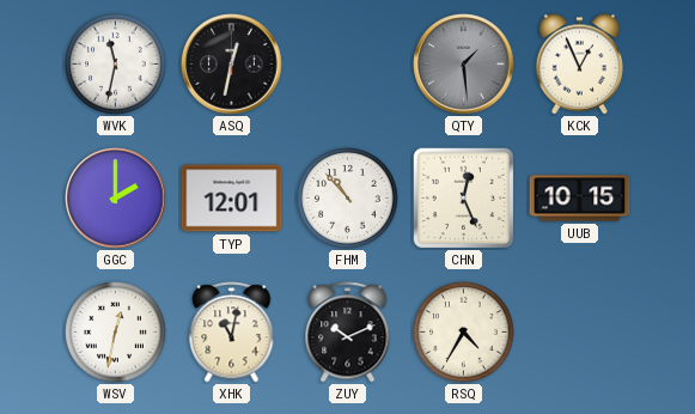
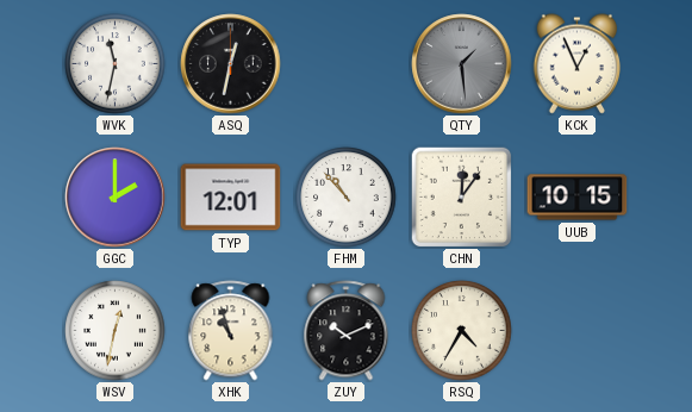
CHN: 12:26 -> 12:06 (461, 196)
XHK: 11:02 -> 10:57 (231, 331)
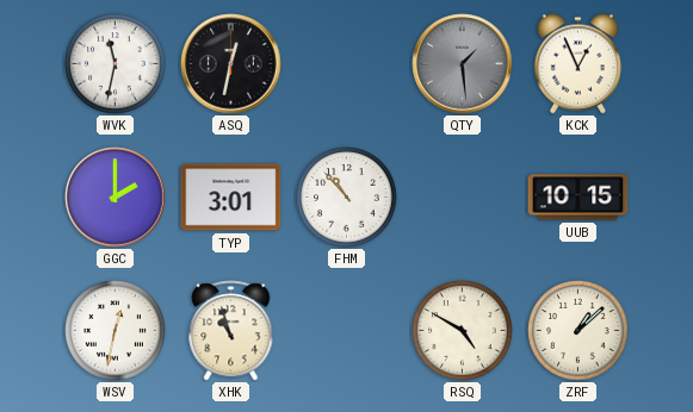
TYP: 12:01 -> 3:01 (231, 198)
CHN: 12:06 -> none (461, 196)
ZUY: 10:11 -> none (347, 331)
RSQ: 4:35 -> 4:50 (463, 331)
ZRF: none -> 1:08 (578, 331)
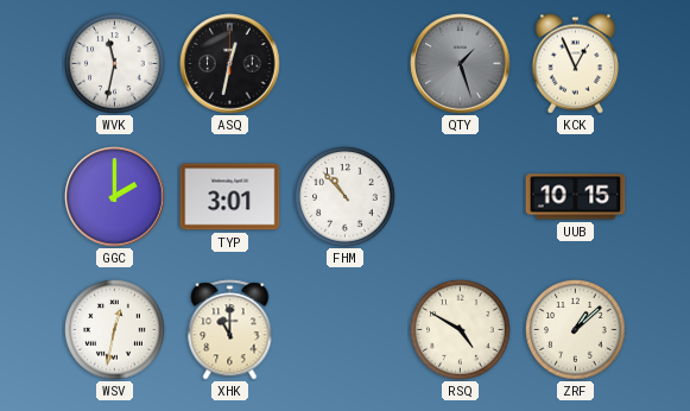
QTY: 1:29 -> 1:27 (461, 64)
XHK: 10:57 -> 11:00 (230, 330)
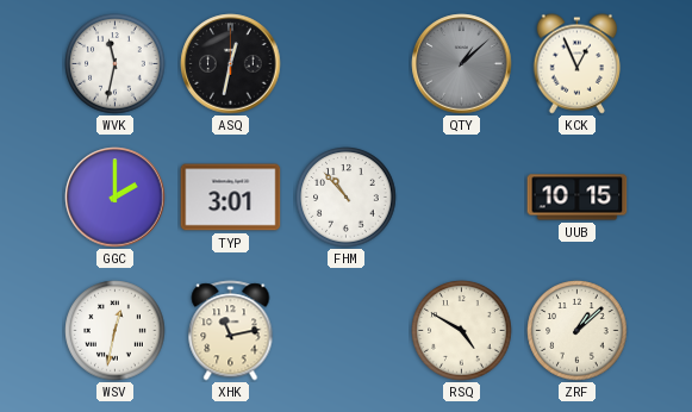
QTY: 1:27 -> 1:08 (462, 64)
XHK: 11:00 -> 11:13 (231, 331)
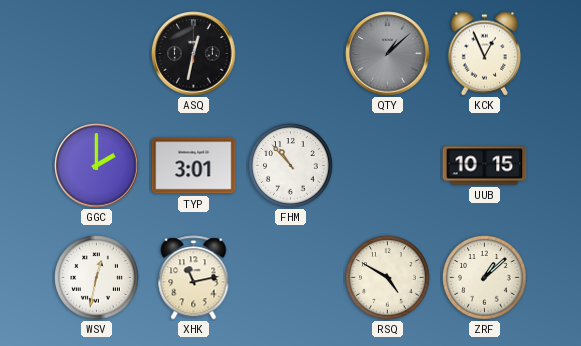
WVK: 11:32 -> none (116, 64)
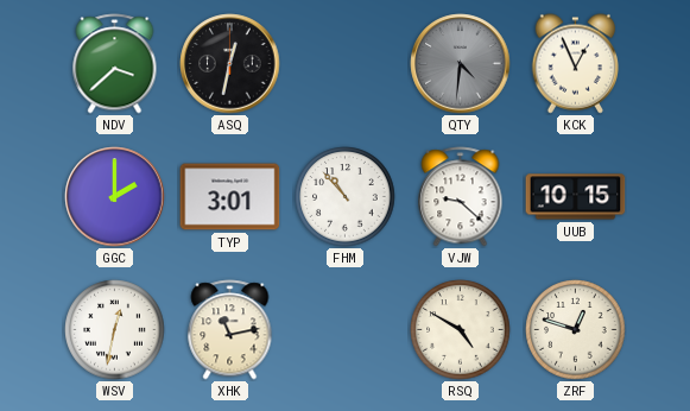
NDV: none -> 3:38 (115, 64)
QTY: 1:08 -> 4:31 (461, 64)
VJW: none -> 9:22 (461, 197)
ZRF: 1:08 -> 12:48 (576, 330)
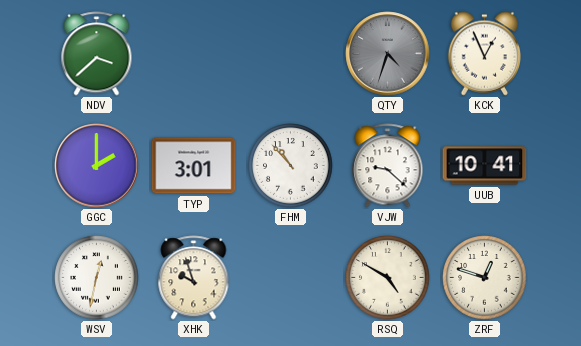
ASQ: 12:32 -> none (230, 64)
QTY: 4:31 -> 4:33 (388, 54)
UUB: 10:15 -> 10:41 (485, 166)
XHK: 11:13 -> 9:57 (194, 278)
